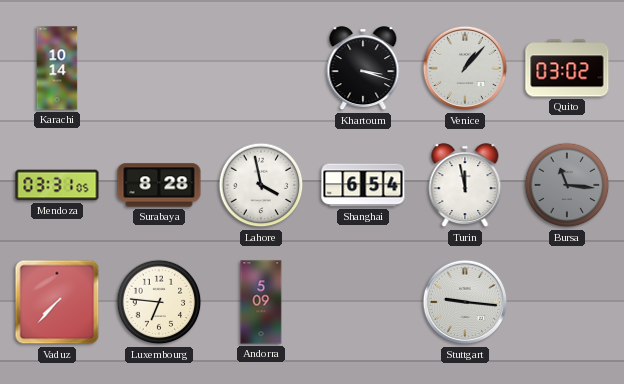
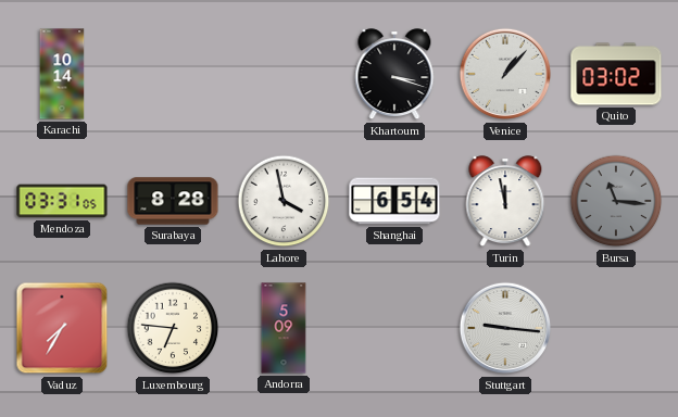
Vaduz: 7:37 -> 7:35 (62, 328)
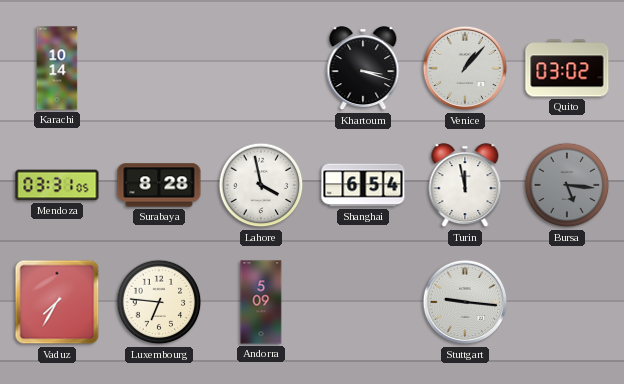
Bursa: 11:16 -> 5:16 (567, 185)
